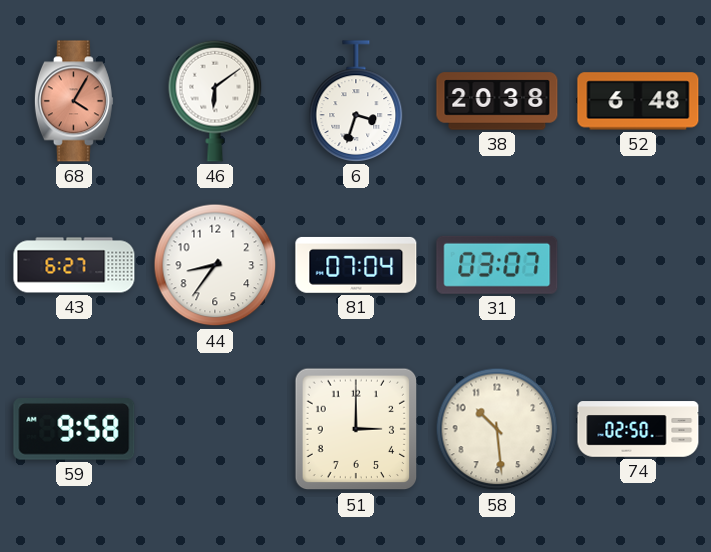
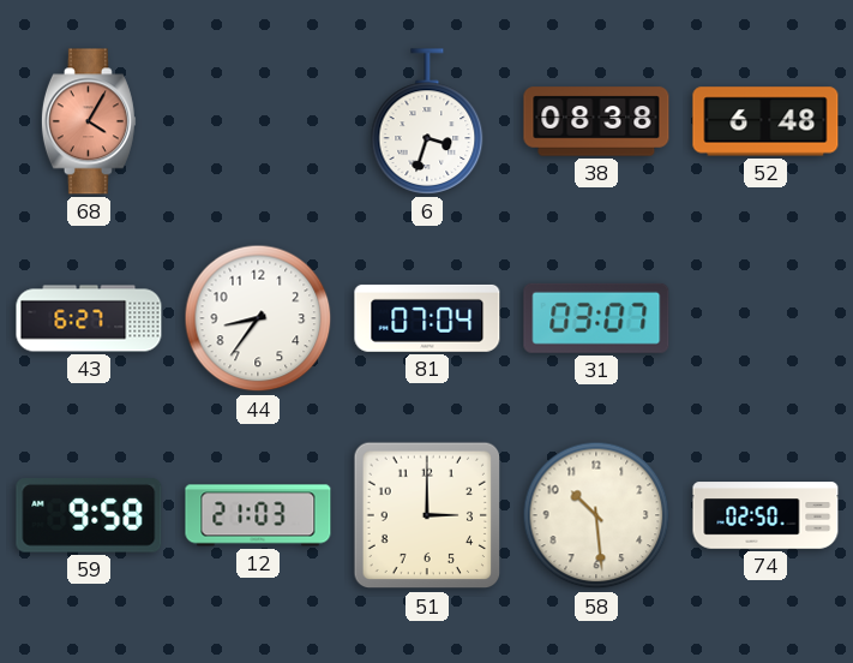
46: 6:09 -> none (215, 101)
38: 20:38 -> 08:38 (596, 121)
12: none -> 21:03 (258, 515)
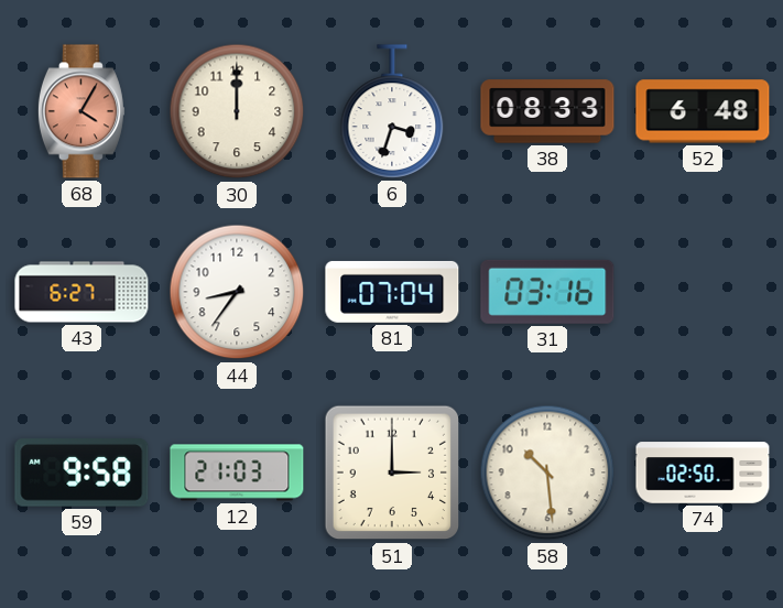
30: none -> 12:00 (237, 111)
38: 08:38 -> 08:33 (547, 111)
31: 03:07 -> 03:16 (547, 292)
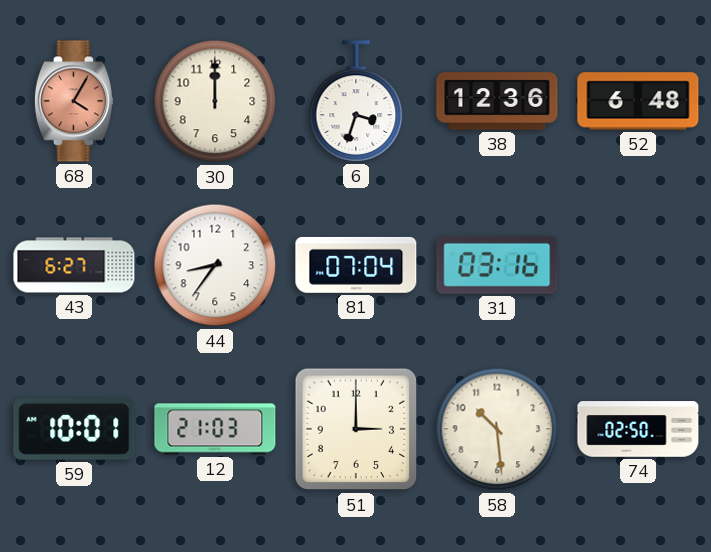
38: 08:33 -> 12:36 (497, 101)
59: 9:58 -> 10:01 (74, 430)
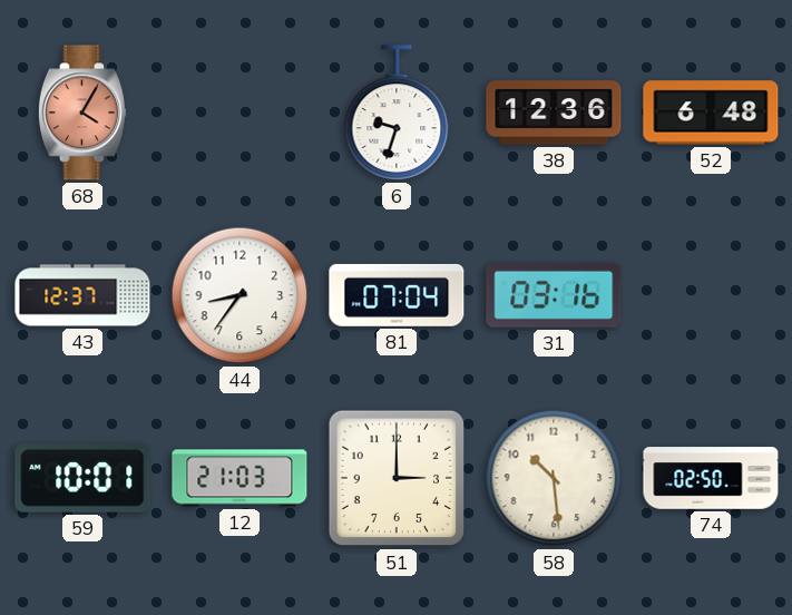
30: 12:00 -> none (215, 101)
6: 3:33 -> 9:33 (397, 113)
43: 6:27 -> 12:37 (82, 295)
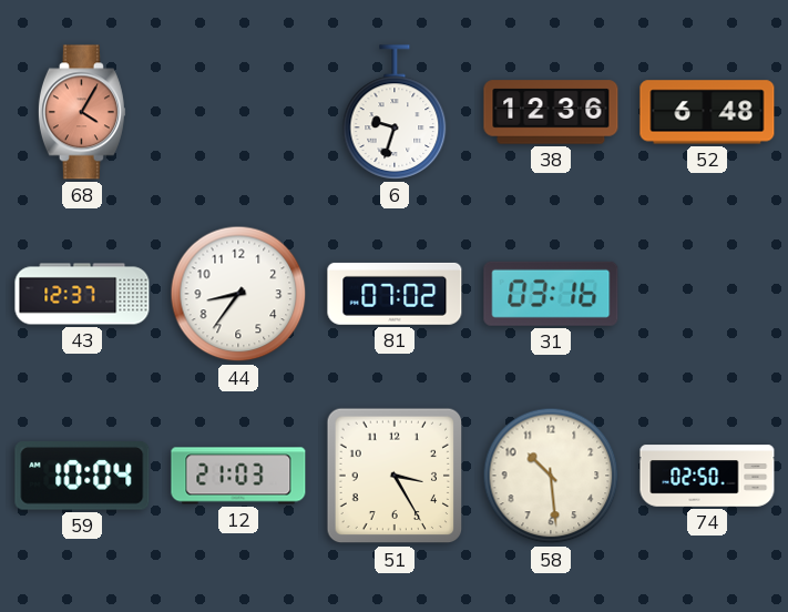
81: 07:04 -> 07:02 (395, 294)
59: 10:01 -> 10:04 (82, 477)
51: 3:00 -> 3:25 (395, 476)
